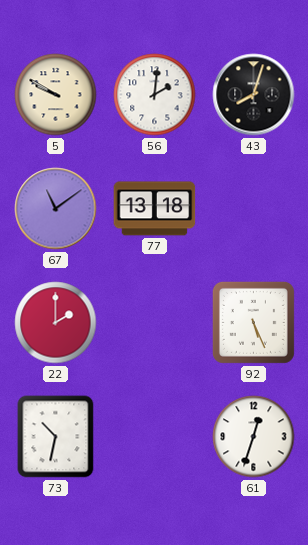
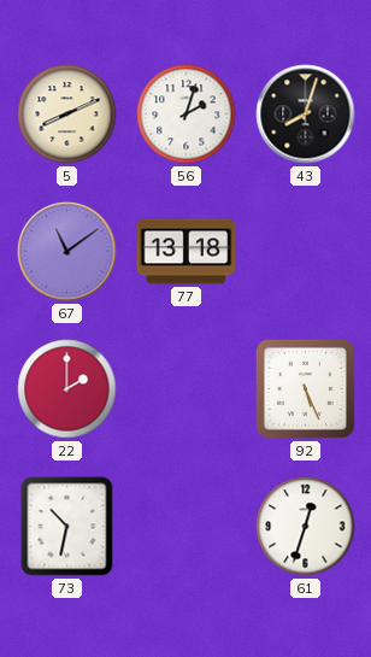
5: 9:50 -> 8:11 (67, 115)
56: 2:01 -> 2:03 (187, 115)
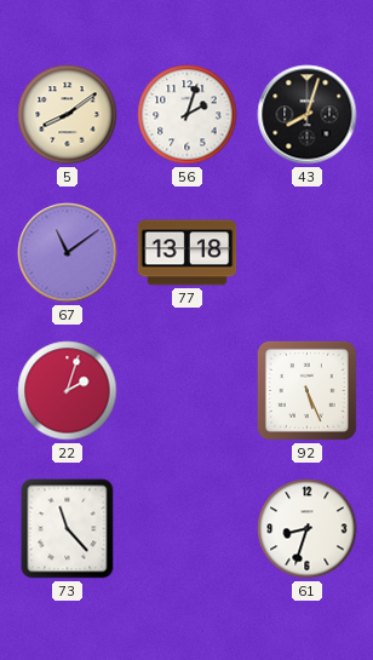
5: 8:11 -> 8:09 (68, 115)
22: 2:00 -> 2:03 (68, 391)
73: 10:32 -> 11:23 (68, 529)
61: 12:33 -> 8:33 (308, 529)
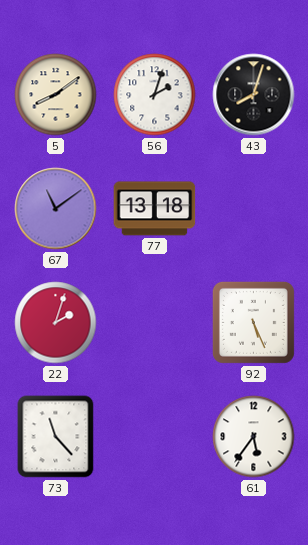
61: 8:33 -> 5:36 (254, 437)
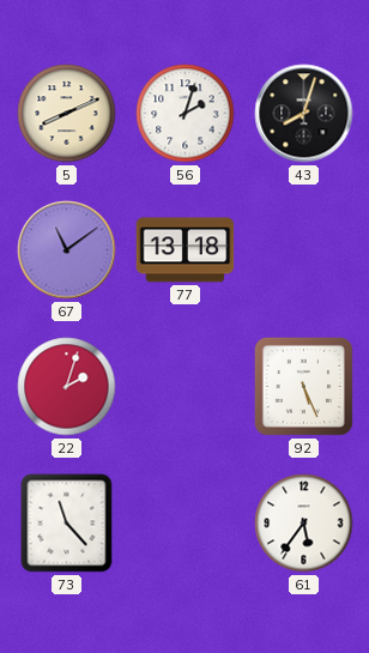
5: 8:09 -> 8:11 (67, 114)
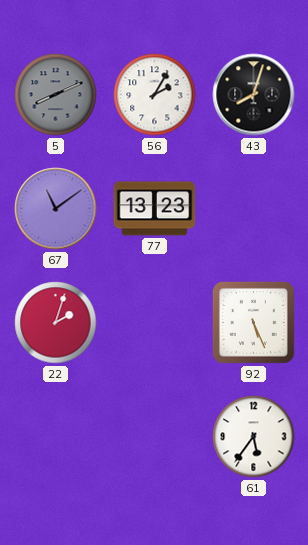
5 dial: cream -> grey (56, 95)
56: 2:03 -> 2:05 (155, 95)
77: 13:18 -> 13:23 (155, 209)
73: 11:23 -> none (67, 524)
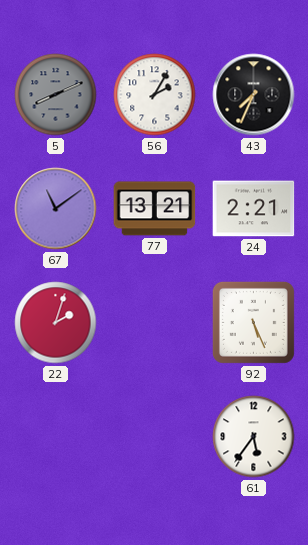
43: 8:03 -> 7:34 (254, 95)
77: 13:23 -> 13:21 (155, 209)
24: none -> 2:21 (254, 209)
